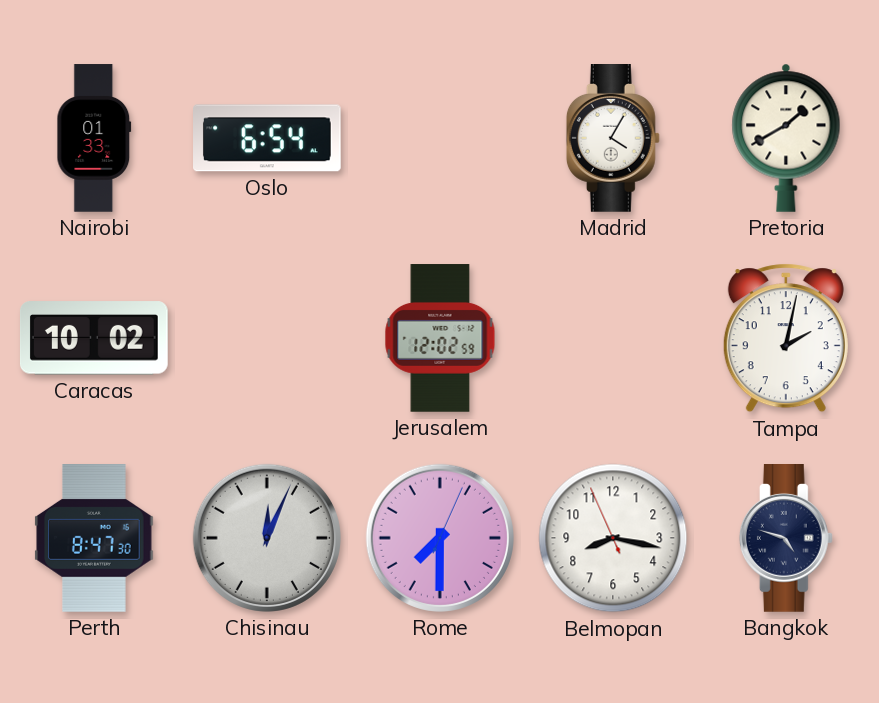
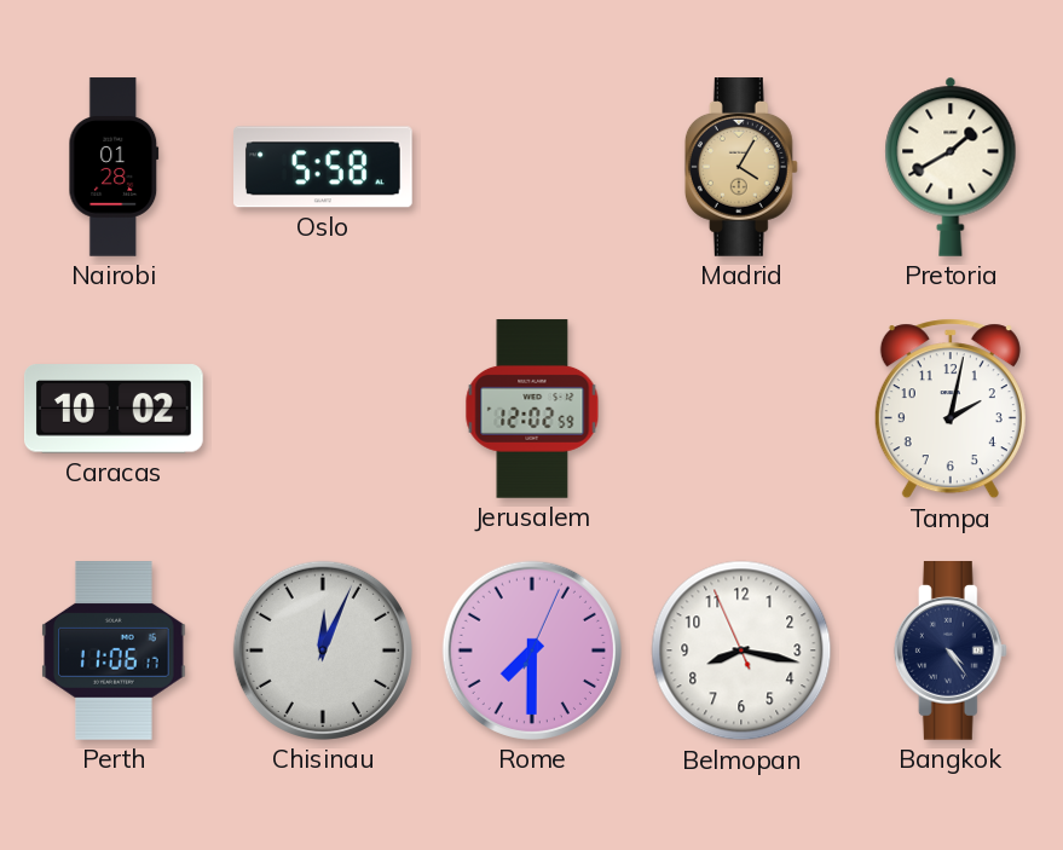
Nairobi: 01:33 -> 01:28 (114, 167)
Oslo: 6:54 -> 5:58 (324, 167)
Madrid dial: white -> champagne (741, 168)
Perth: 8:47 -> 11:06 (114, 652)
Bangkok: 4:48 -> 4:24 (951, 652)
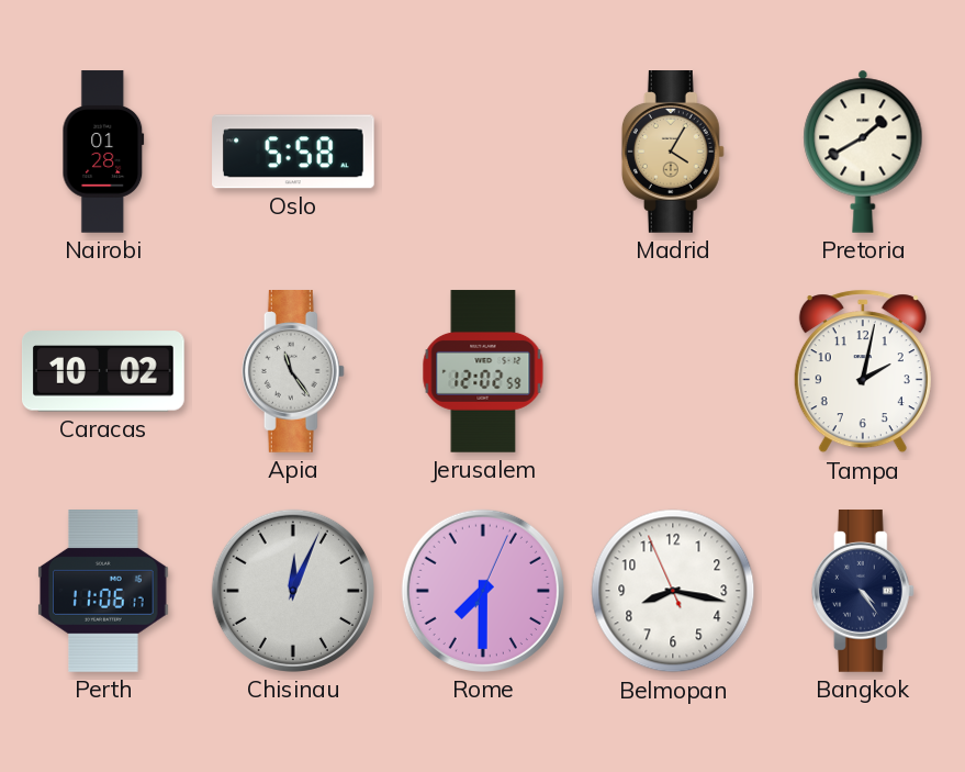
Apia: none -> 11:24 (293, 372)
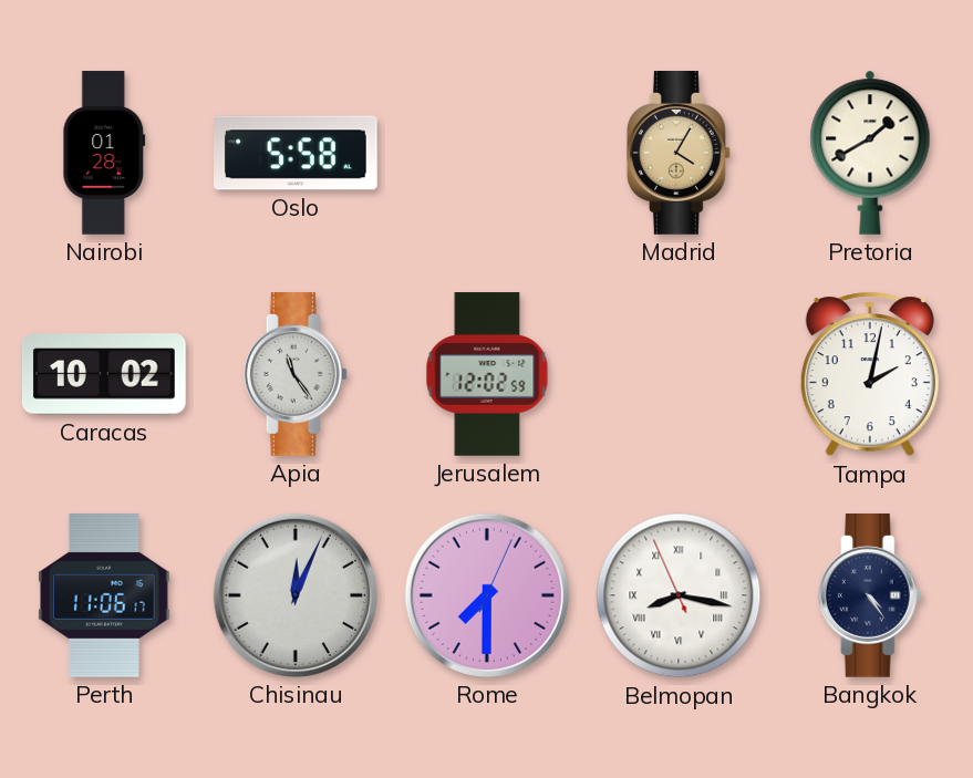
Belmopan numerals: Arabic -> Roman (679, 595)
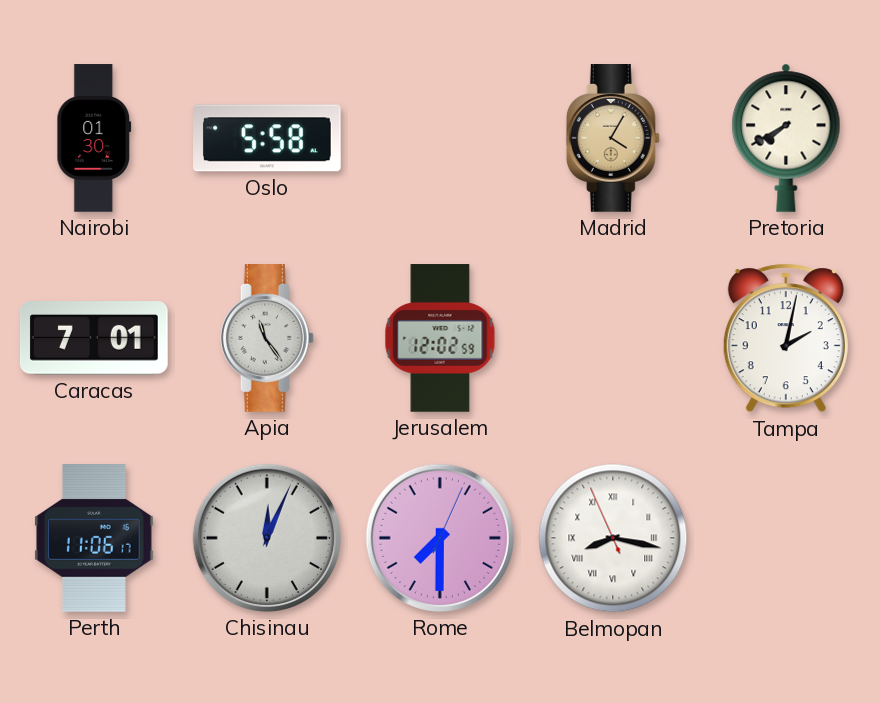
Nairobi: 01:28 -> 01:30 (94, 138)
Pretoria: 1:40 -> 7:40 (786, 138)
Caracas: 10:02 -> 7:01 (94, 338)
Bangkok: 4:24 -> none (870, 597)
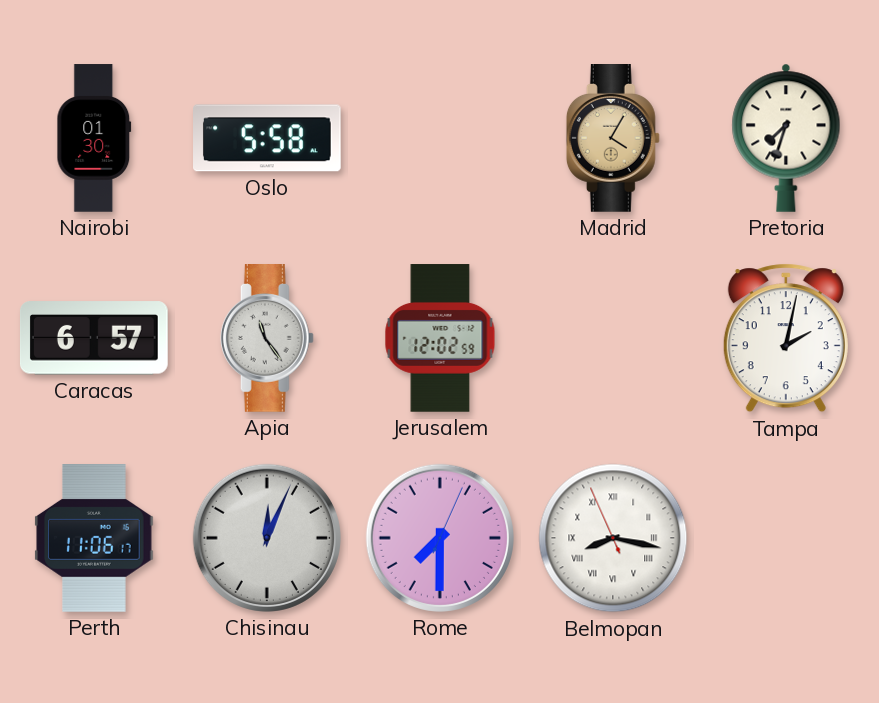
Pretoria: 7:40 -> 7:33 (786, 138)
Caracas: 7:01 -> 6:57 (94, 338)
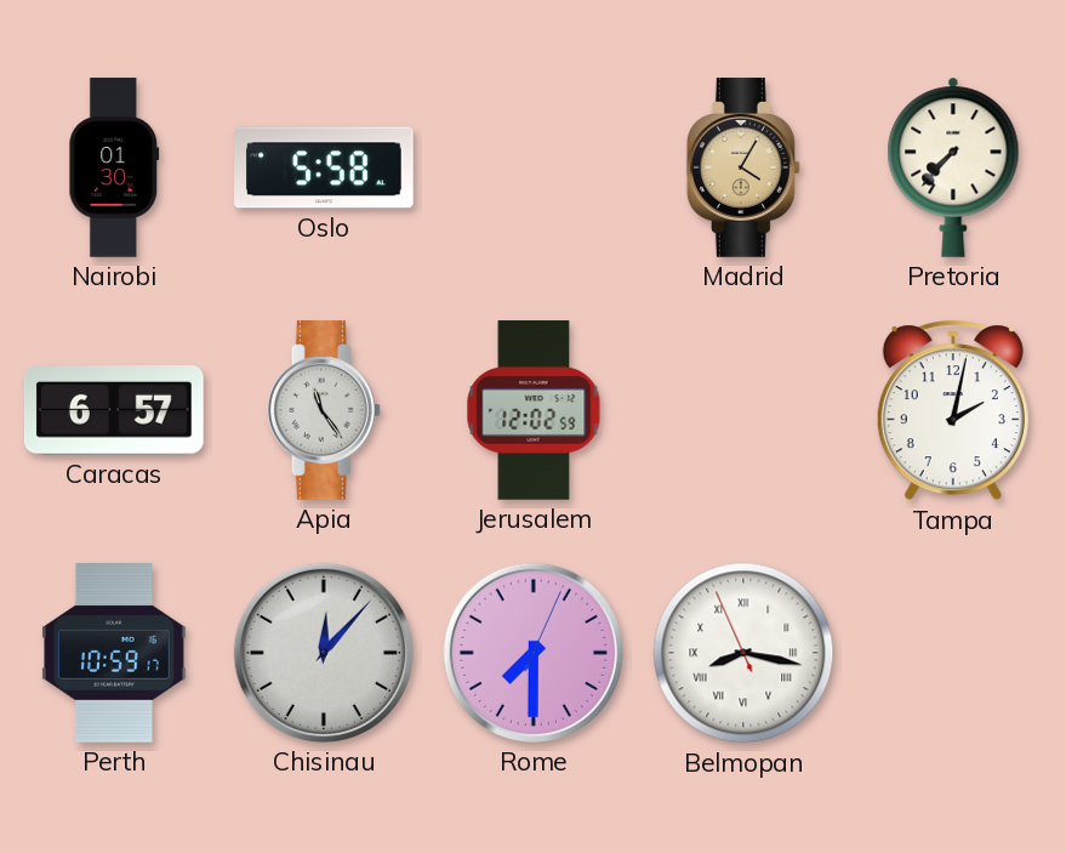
Pretoria: 7:33 -> 7:37 (953, 167)
Perth: 11:06 -> 10:59 (114, 654)
Chisinau: 12:04 -> 12:07 (324, 653)
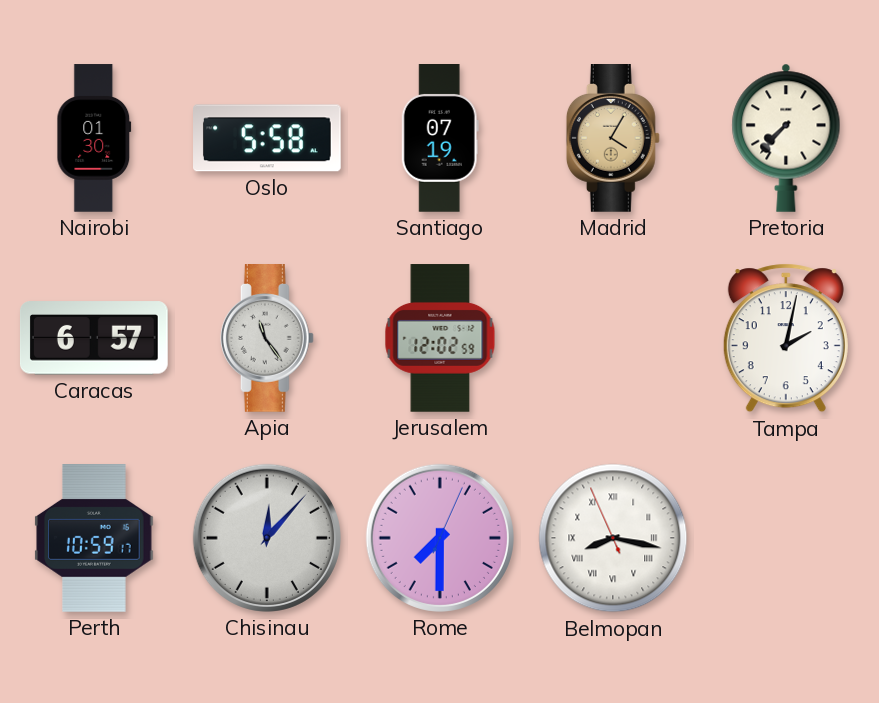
Santiago: none -> 07:19 (440, 138)
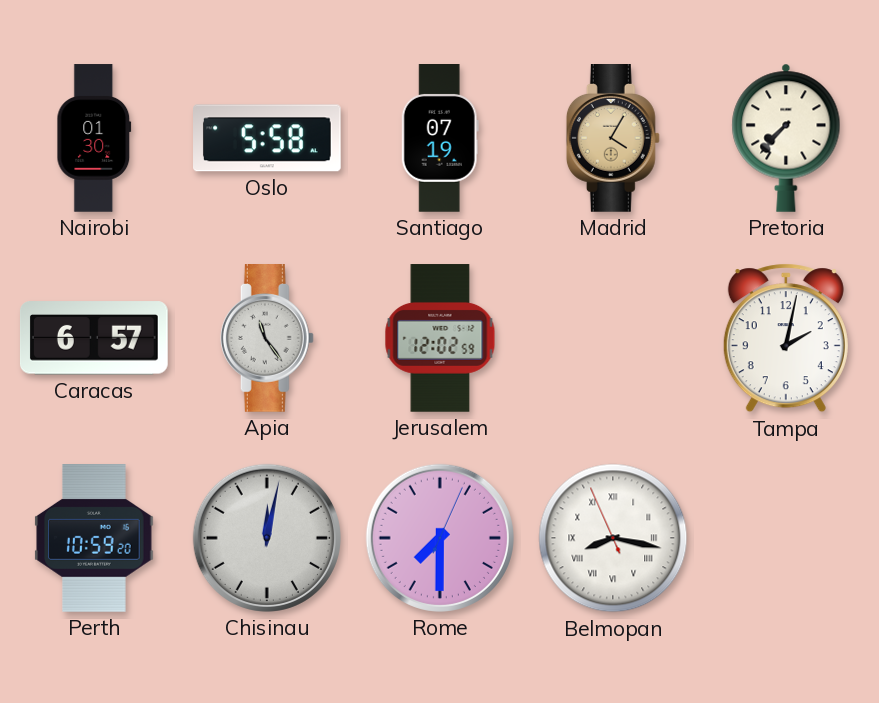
Perth: 10:59:17 -> 10:59:20 (94, 539)
Chisinau: 12:07 -> 12:02 (267, 538)
